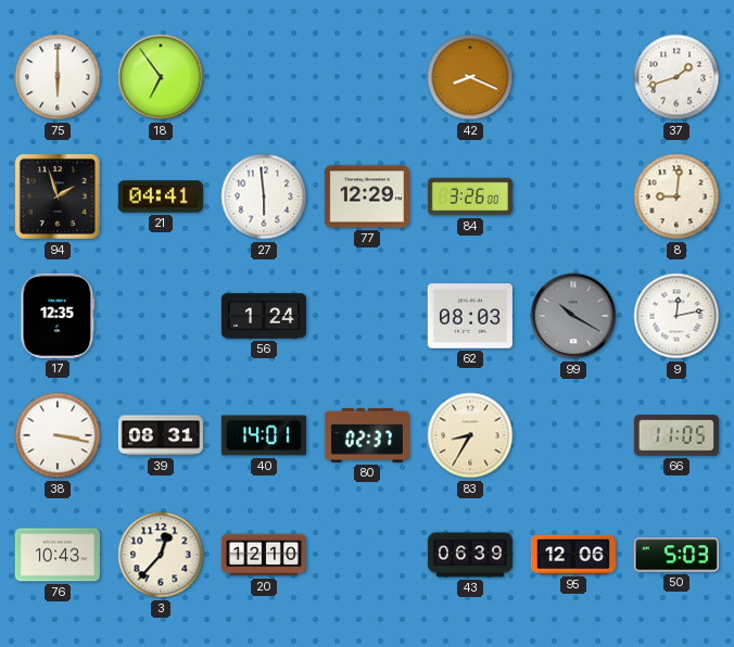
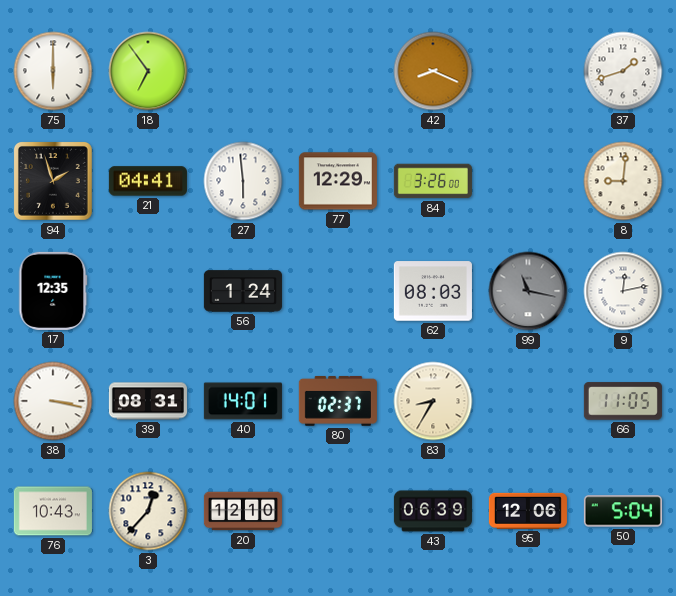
99: 10:20 -> 11:17 (528, 291)
50: 5:03 -> 5:04 (623, 511)
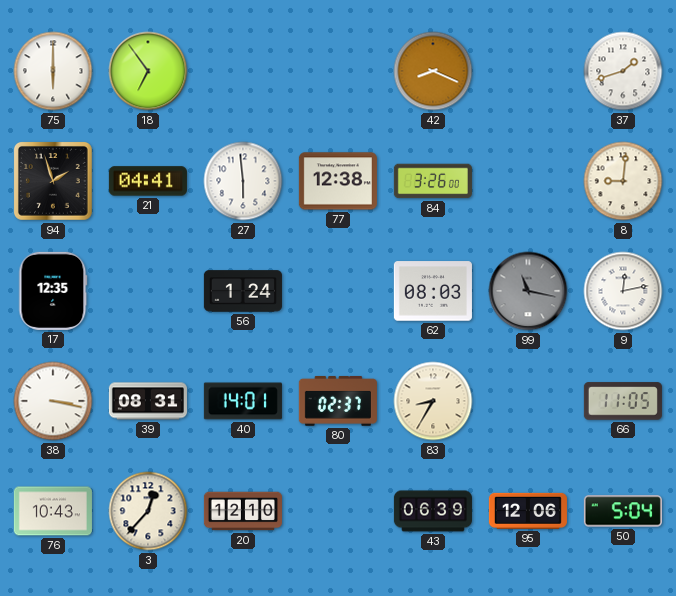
77: 12:29 -> 12:38 (338, 181)
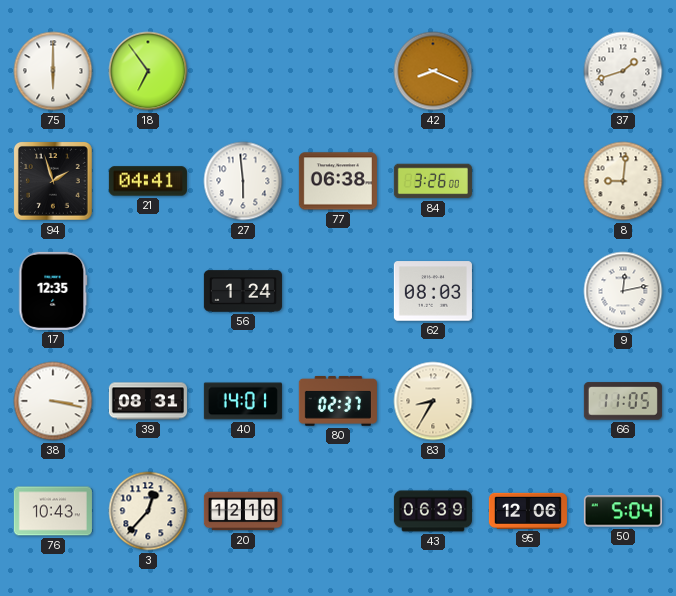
77: 12:38 -> 06:38 (338, 181)
99: 11:17 -> none (528, 291)
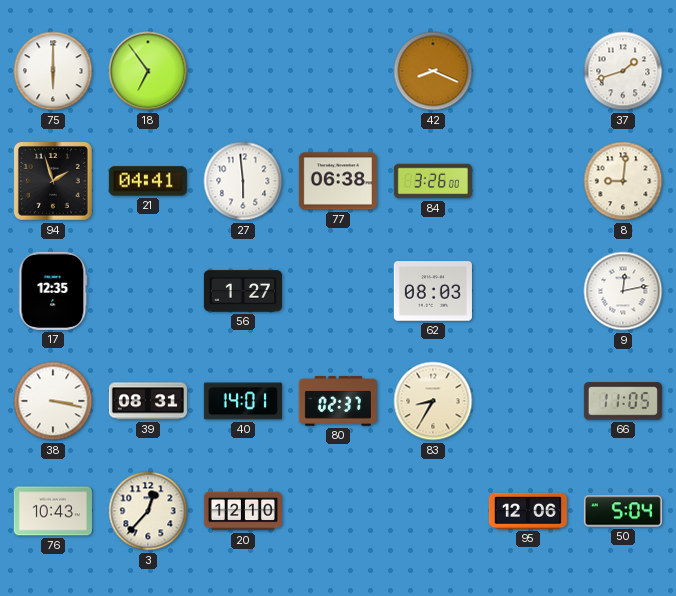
56: 1:24 -> 1:27 (243, 291)
43: 06:39 -> none (433, 511)
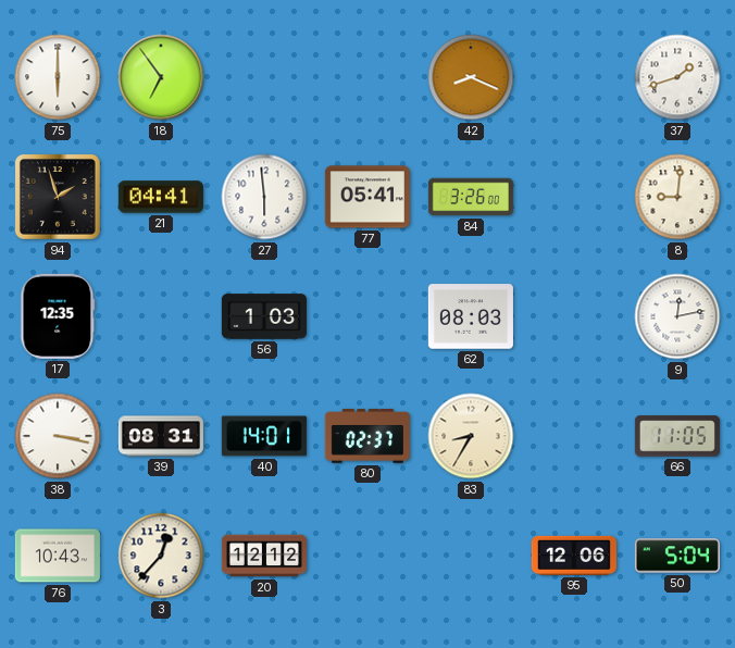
77: 06:38 -> 05:41 (367, 197)
56: 1:27 -> 1:03 (264, 316)
20: 12:10 -> 12:12 (264, 556)
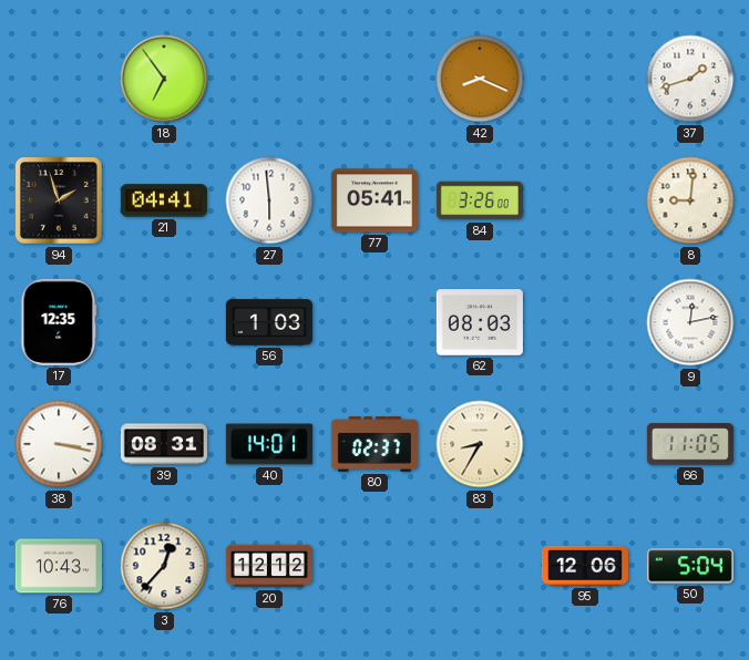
75: 6:00 -> none (58, 77)
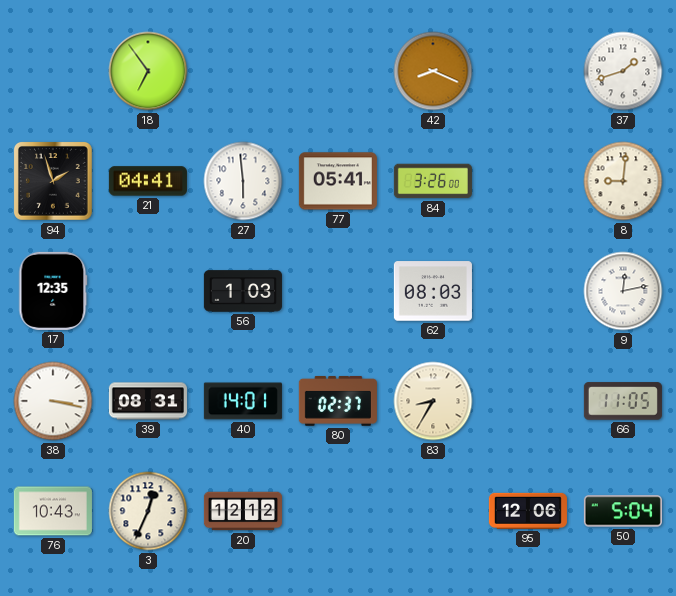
3: 12:37 -> 12:34 (148, 511)
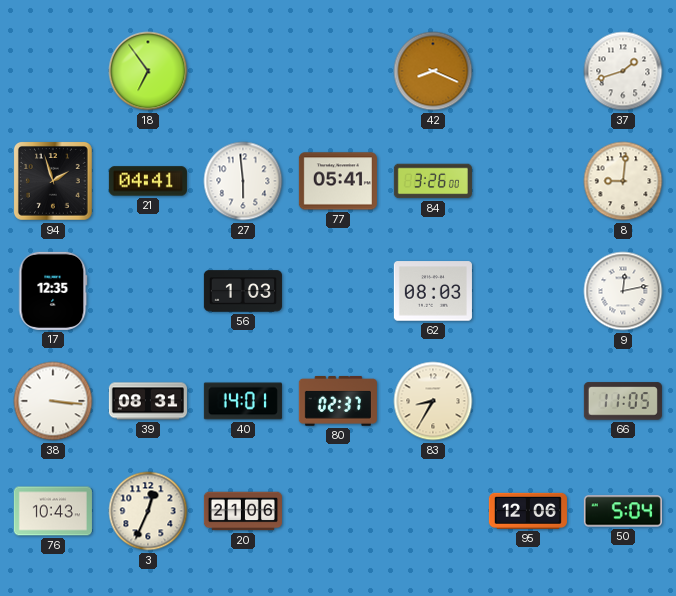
38: 3:17 -> 3:16 (53, 401)
20: 12:12 -> 21:06 (243, 511)
